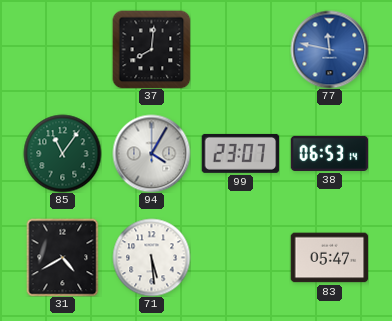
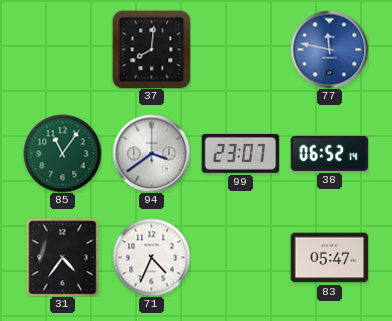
94: 4:05 -> 3:39 (151, 153)
38: 06:53 -> 06:52 (329, 153)
31: 4:40 -> 4:36 (63, 257)
71: 5:29 -> 4:34 (151, 257)
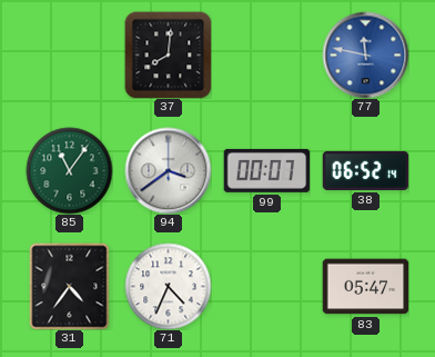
99: 23:07 -> 00:07 (266, 170)
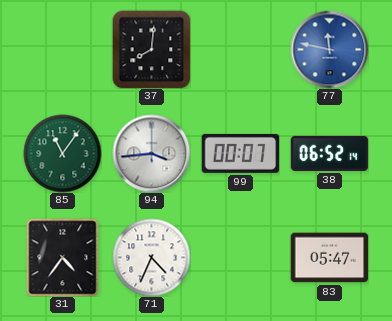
94: 3:39 -> 3:44 (151, 153)
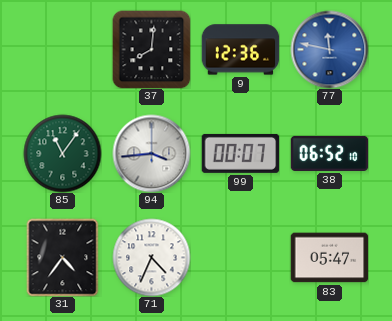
9: none -> 12:36 (240, 50)
38: 06:52:14 -> 06:52:10 (329, 153)
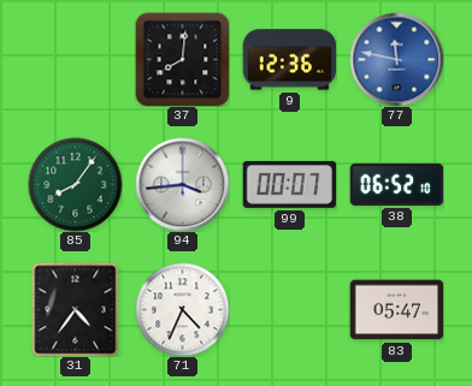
85: 11:06 -> 8:06 (75, 184)
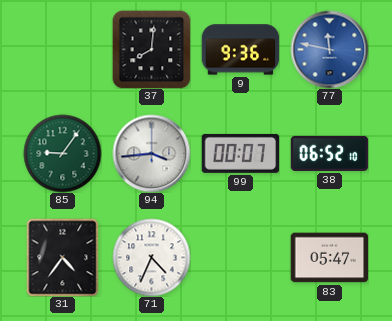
9: 12:36 -> 9:36 (240, 50)
85: 8:06 -> 9:06 (62, 153)
